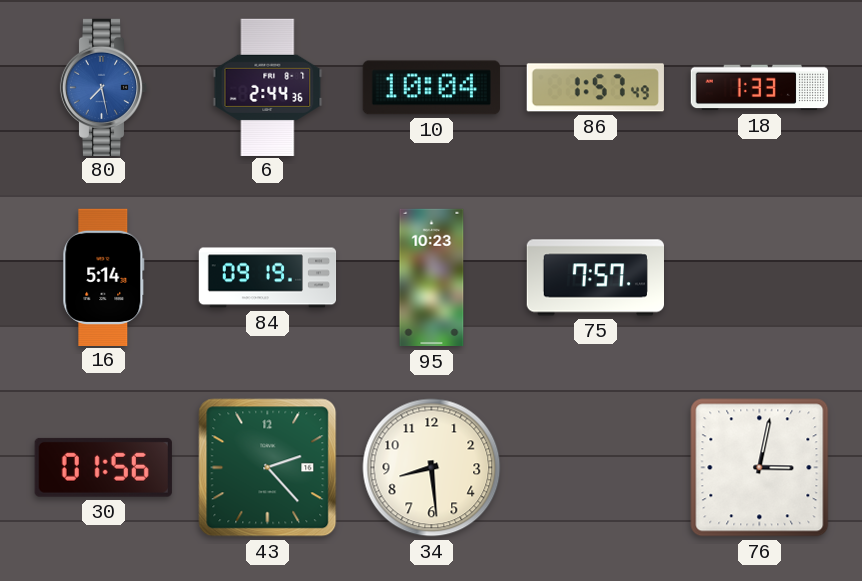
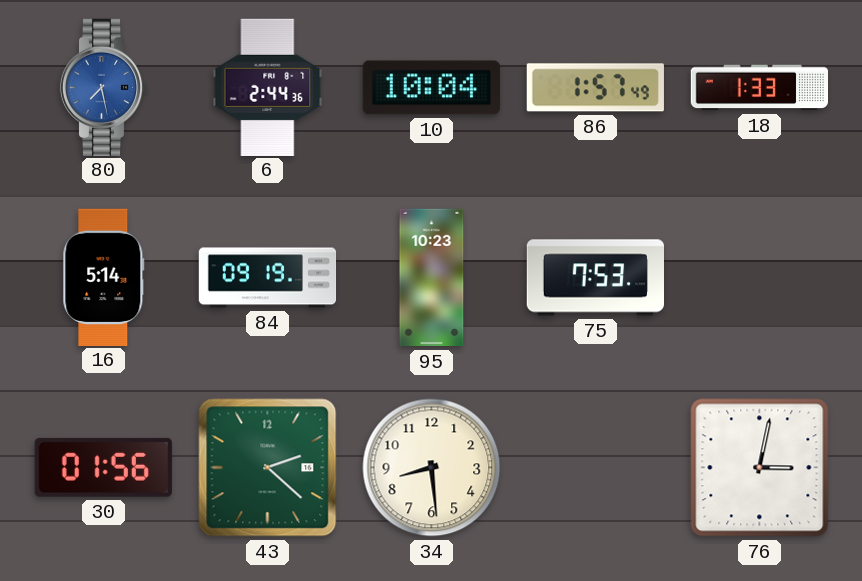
75: 7:57 -> 7:53 (595, 278)
43: 2:23 -> 2:22 (268, 468)
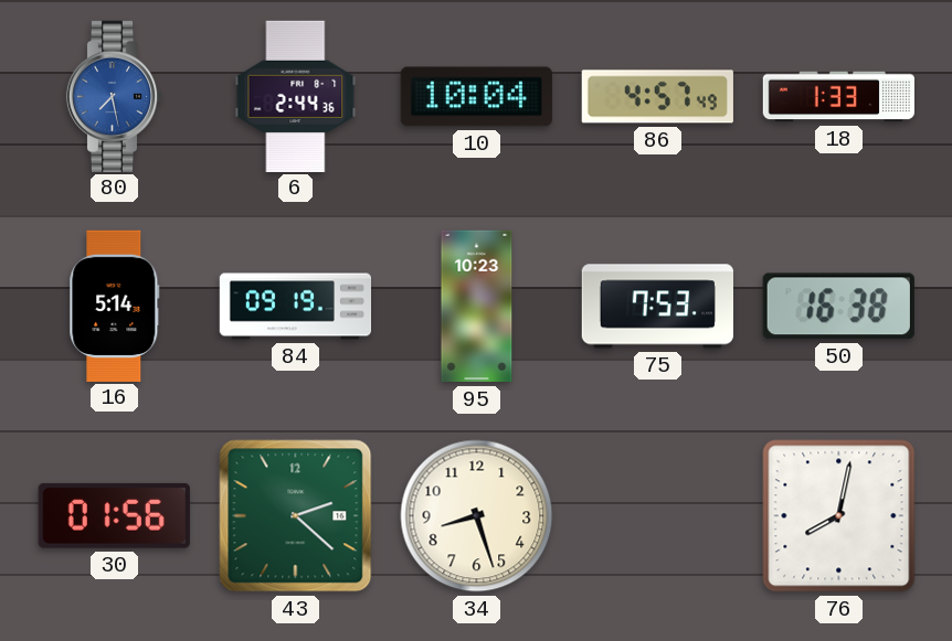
86: 1:57 -> 4:57 (657, 97)
50: none -> 16:38 (838, 307)
34: 8:29 -> 8:27 (477, 516)
76: 3:02 -> 8:02 (839, 516)
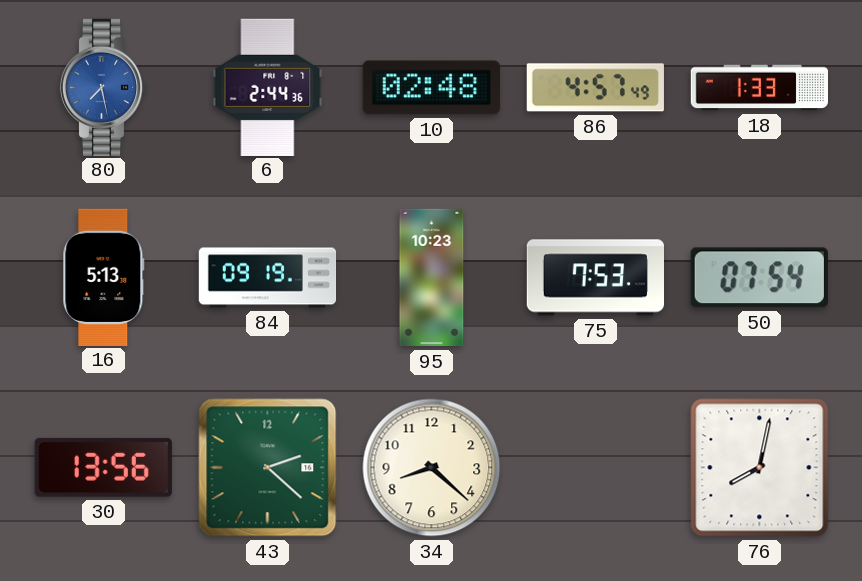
10: 10:04 -> 02:48 (431, 88)
16: 5:14 -> 5:13 (104, 277)
50: 16:38 -> 07:54 (759, 278)
30: 01:56 -> 13:56 (103, 467)
34: 8:27 -> 8:22 (432, 468)
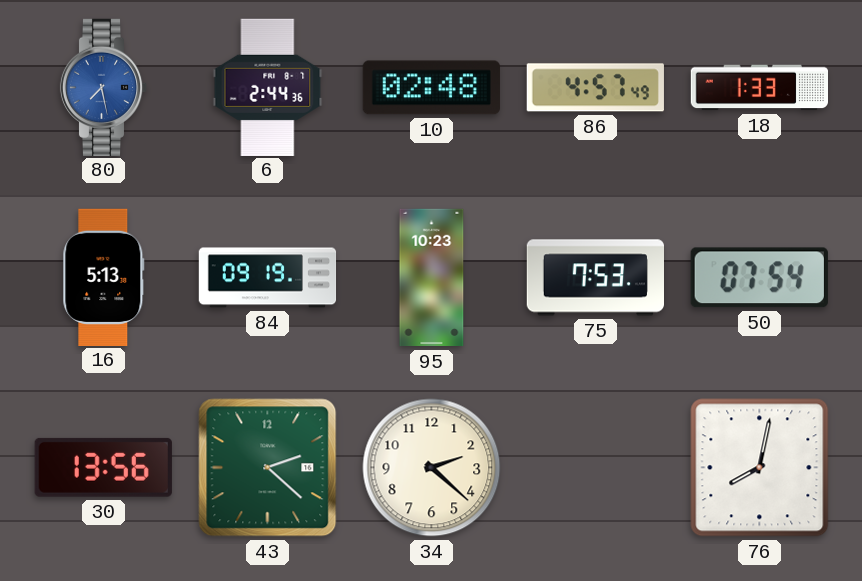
34: 8:22 -> 2:22 (432, 468)
